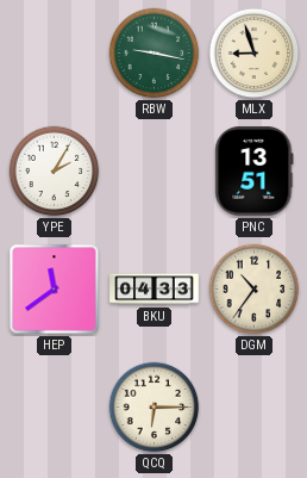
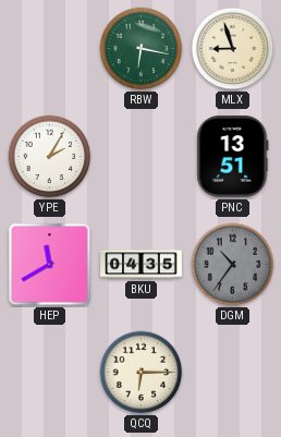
RBW: 9:17 -> 6:17 (142, 49)
HEP: 11:39 -> 11:40 (50, 265)
BKU: 04:33 -> 04:35 (142, 265)
DGM dial: cream -> grey (233, 265)
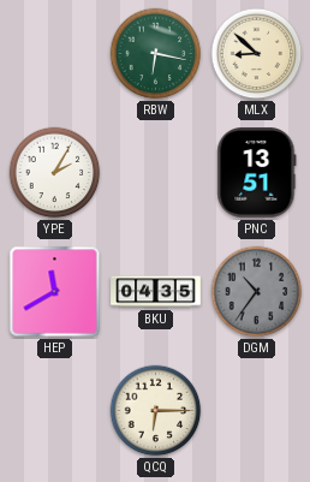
MLX: 8:57 -> 8:52 (257, 54)
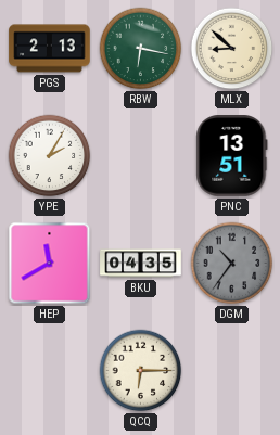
PGS: none -> 2:13 (50, 49)
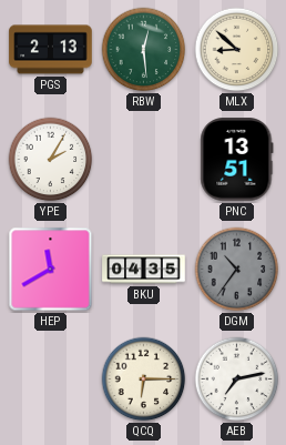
RBW: 6:17 -> 12:29 (144, 50)
AEB: none -> 7:13 (237, 380)
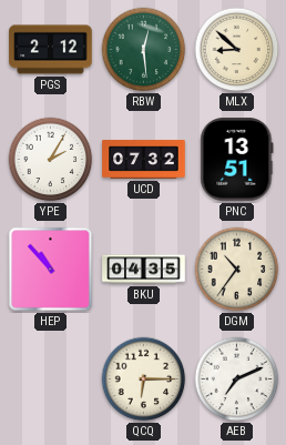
PGS: 2:13 -> 2:12 (51, 50)
UCD: none -> 07:32 (144, 160)
HEP: 11:40 -> 10:53 (51, 270)
DGM dial: grey -> cream (237, 270)
AEB: 7:13 -> 7:11 (237, 380)
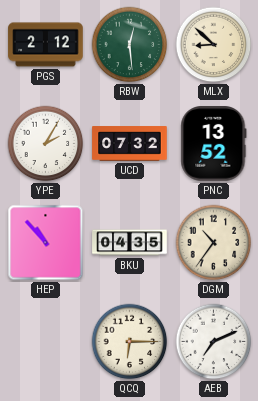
PNC: 13:51 -> 13:52 (214, 144)
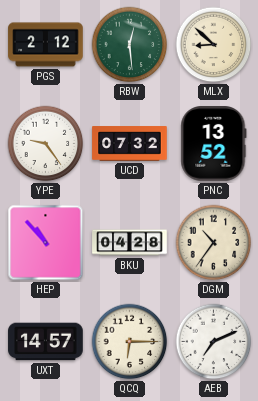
YPE: 2:05 -> 9:24 (46, 144)
BKU: 04:35 -> 04:28 (130, 243)
UXT: none -> 14:57 (46, 342)
